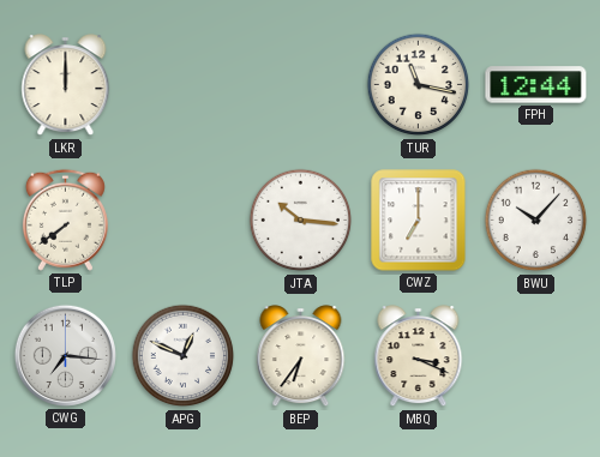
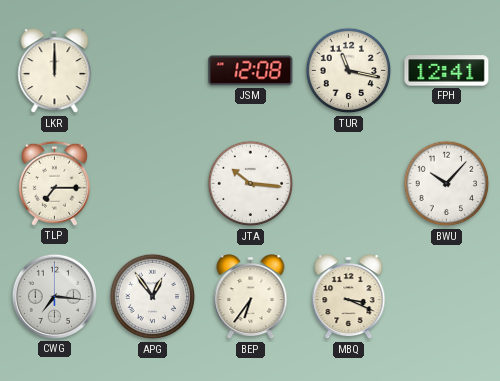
JSM: none -> 12:08 (251, 71)
FPH: 12:44 -> 12:41 (447, 71)
TLP: 7:39 -> 7:15 (54, 183)
CWZ: 7:00 -> none (419, 221)
APG: 12:49 -> 12:54 (153, 297)
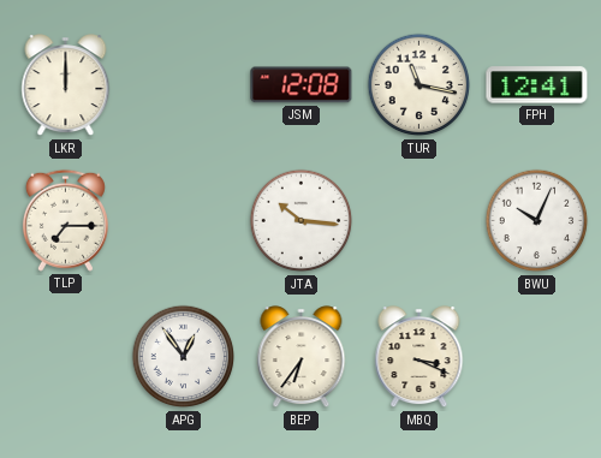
BWU: 10:07 -> 10:04 (537, 221)
CWG: 7:16 -> none (54, 296)
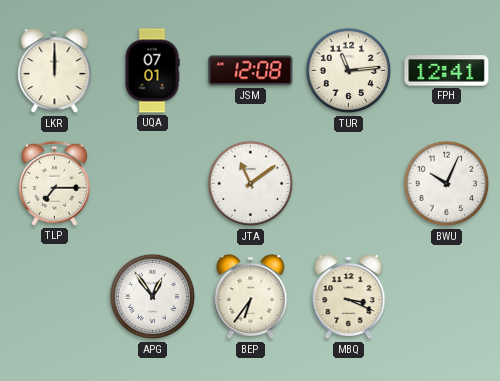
UQA: none -> 07:01 (152, 71)
TUR: 11:17 -> 11:14 (349, 71)
JTA: 10:16 -> 11:09 (251, 184)
